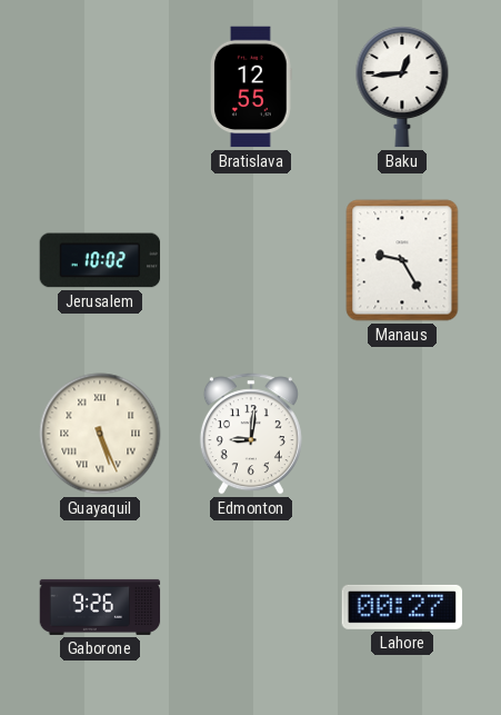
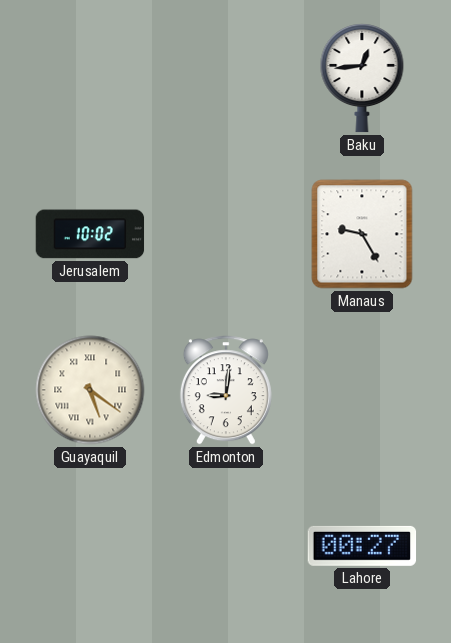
Bratislava: 12:55 -> none (251, 87)
Guayaquil: 5:26 -> 5:21 (90, 390)
Gaborone: 9:26 -> none (100, 607)
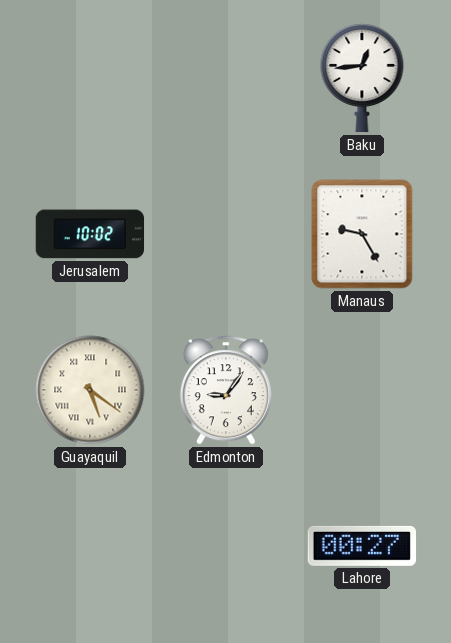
Edmonton: 9:01 -> 9:06 (226, 390)
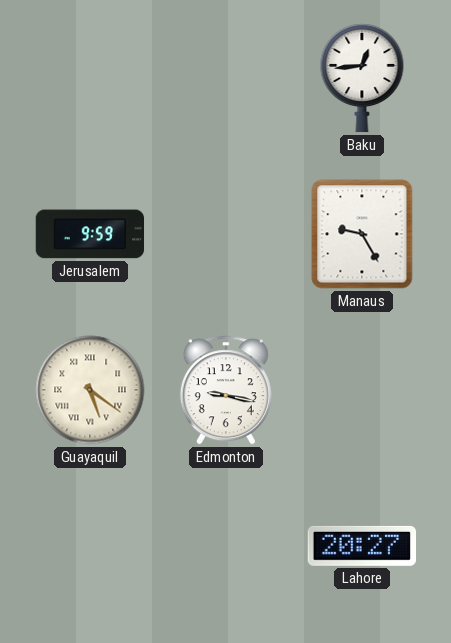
Jerusalem: 10:02 -> 9:59 (90, 234)
Edmonton: 9:06 -> 9:17 (226, 390)
Lahore: 00:27 -> 20:27 (362, 546)
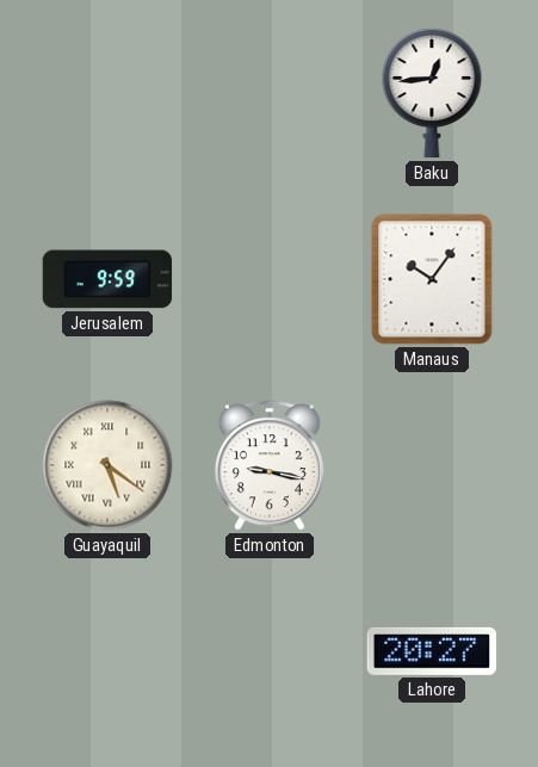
Manaus: 9:25 -> 10:06 (432, 279)
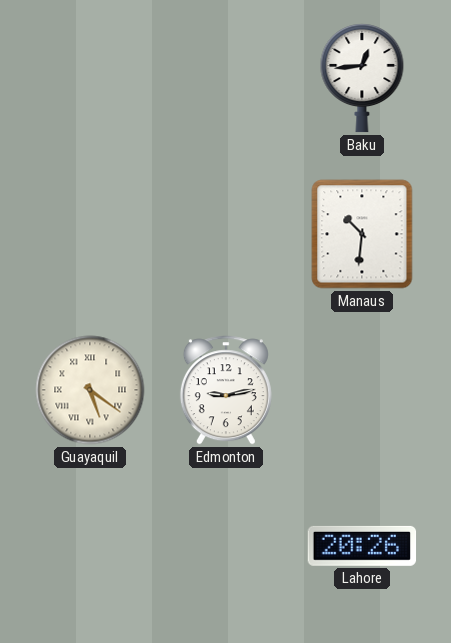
Jerusalem: 9:59 -> none (107, 279)
Manaus: 10:06 -> 10:31 (362, 234)
Edmonton: 9:17 -> 9:13 (226, 390)
Lahore: 20:27 -> 20:26 (362, 546)
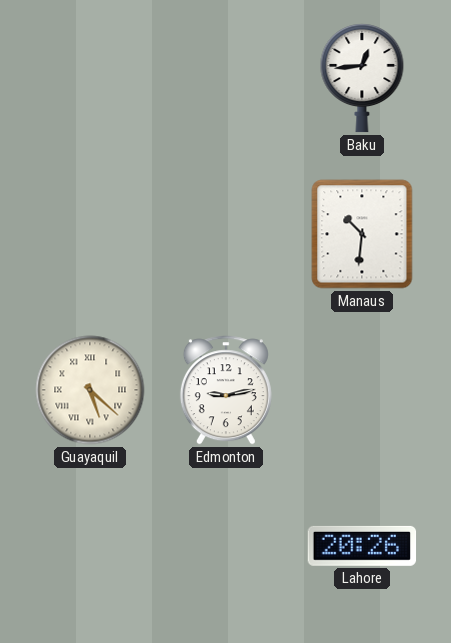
Guayaquil: 5:21 -> 5:22 (90, 390)
